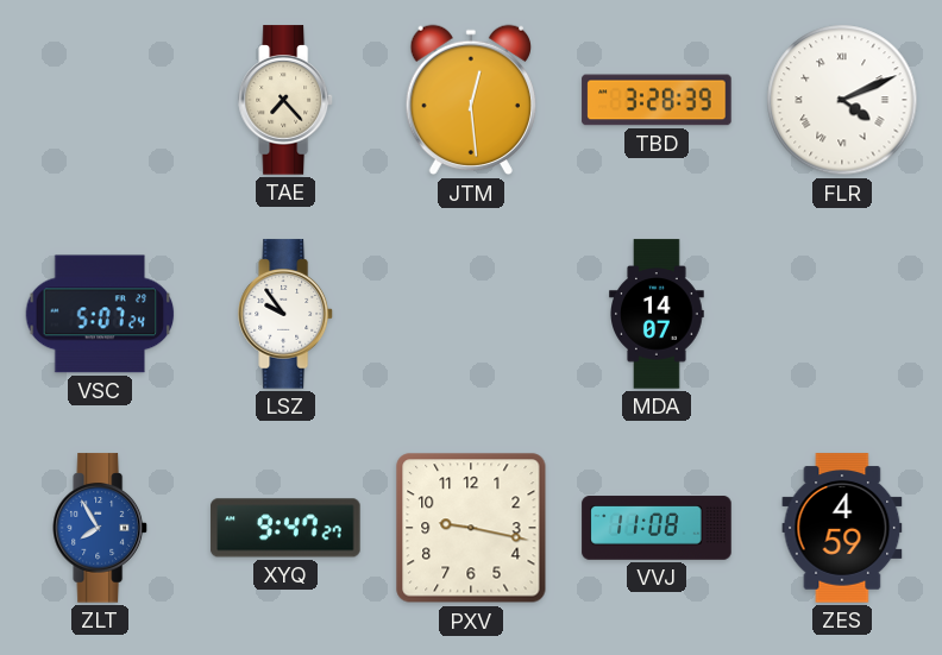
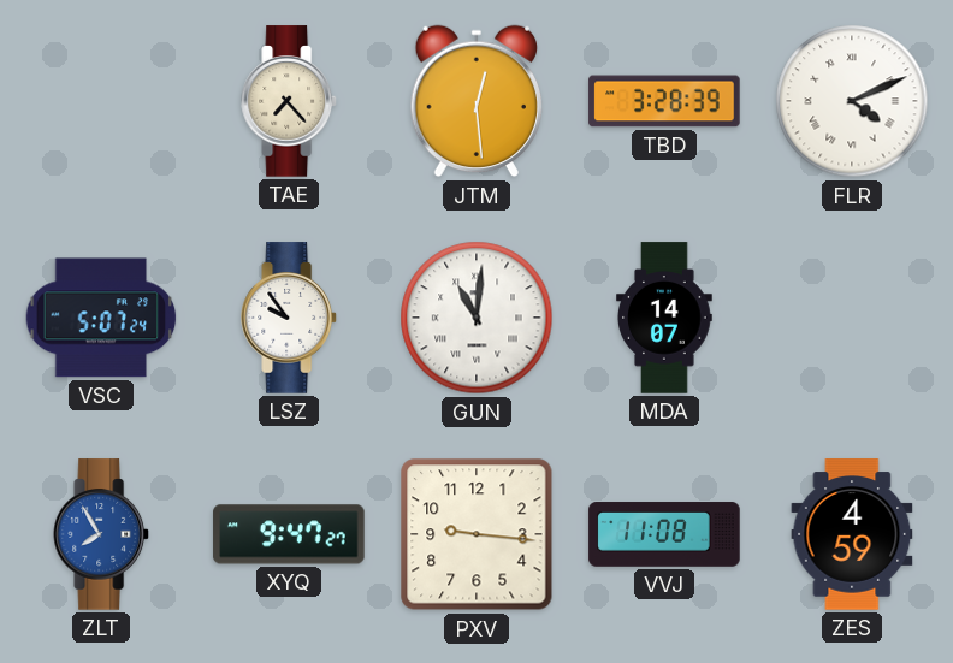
GUN: none -> 11:01 (476, 318)
PXV: 9:17 -> 9:16 (476, 534)
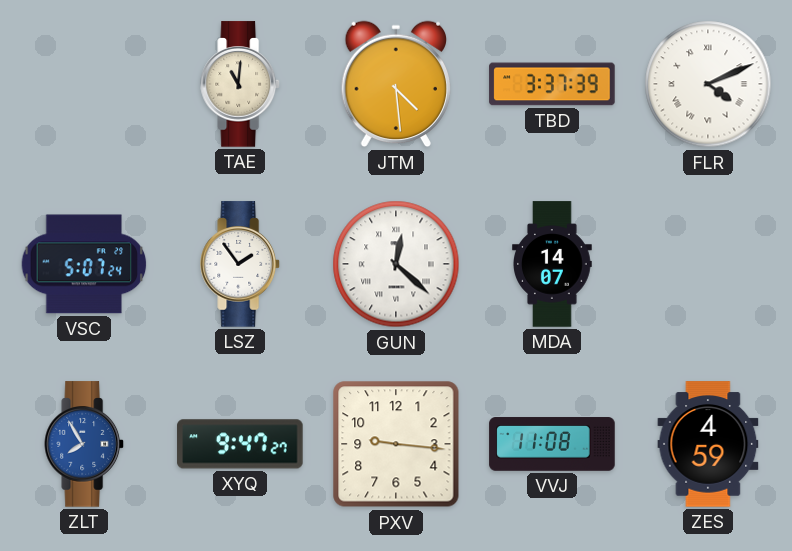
TAE: 7:23 -> 11:01 (241, 84)
JTM: 12:29 -> 4:29 (395, 84)
TBD: 3:28 -> 3:37 (552, 84)
LSZ: 9:54 -> 1:54 (241, 264)
GUN: 11:01 -> 12:22 (396, 264)
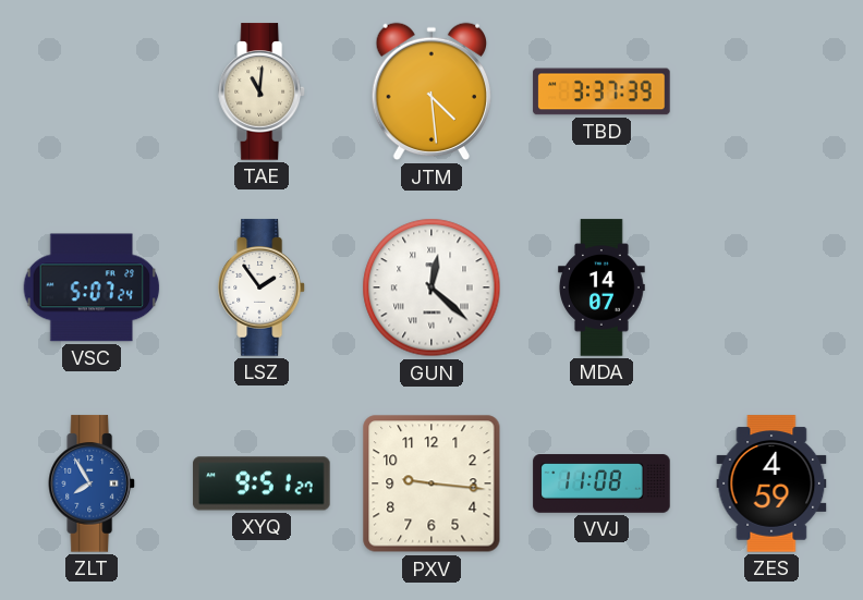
FLR: 4:11 -> none (708, 84)
XYQ: 9:47 -> 9:51 (262, 483)
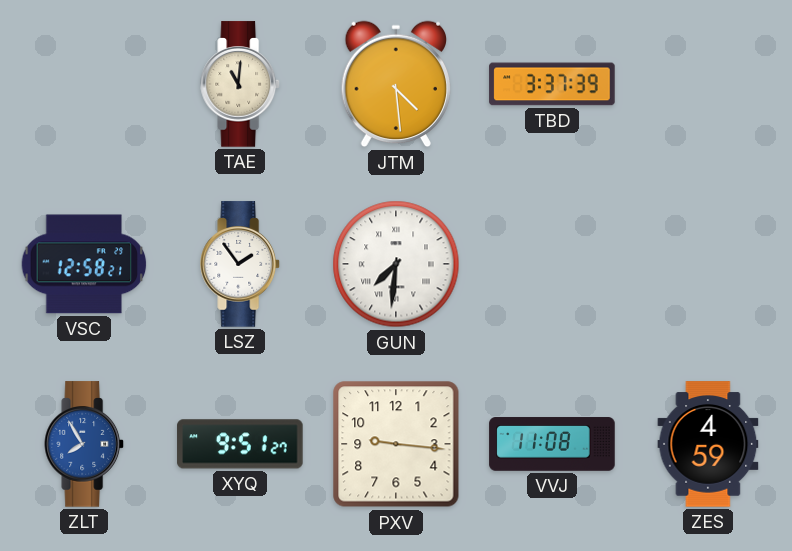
VSC: 5:07 -> 12:58 (84, 264)
GUN: 12:22 -> 7:31 (396, 264)
MDA: 14:07 -> none (603, 287)
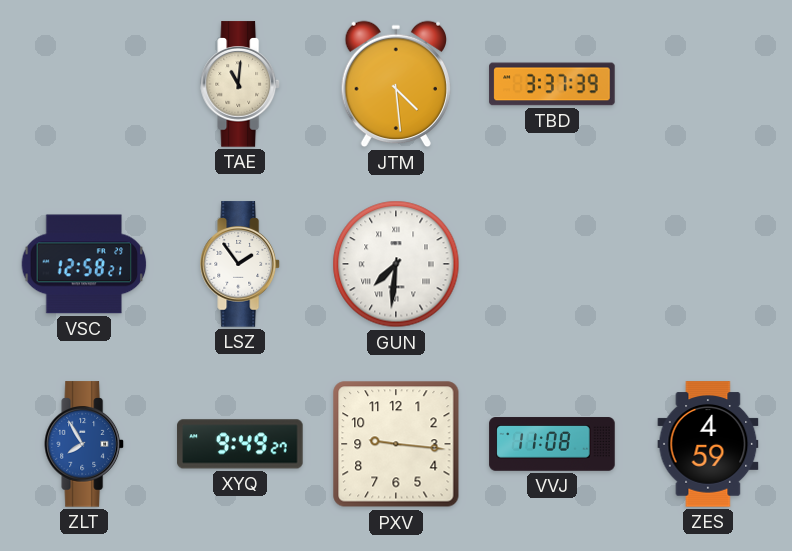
XYQ: 9:51 -> 9:49 (240, 444)
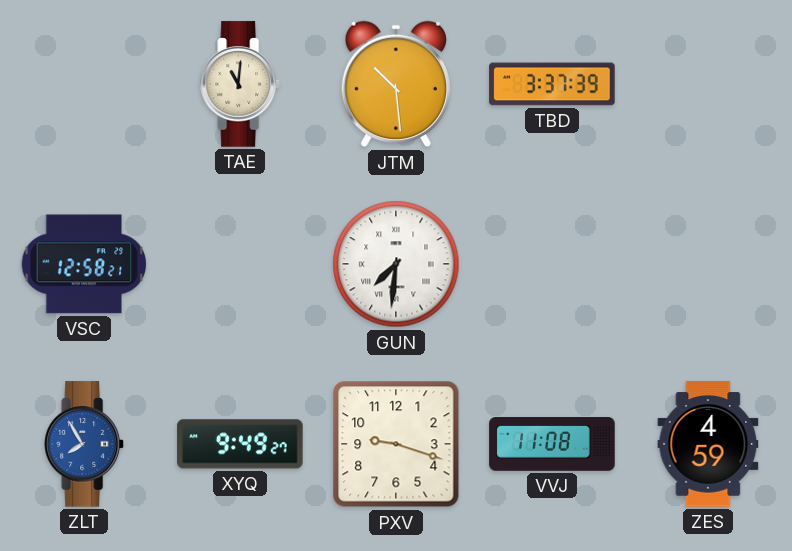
JTM: 4:29 -> 10:29 (395, 84)
LSZ: 1:54 -> none (241, 264)
PXV: 9:16 -> 9:18 (396, 444)
